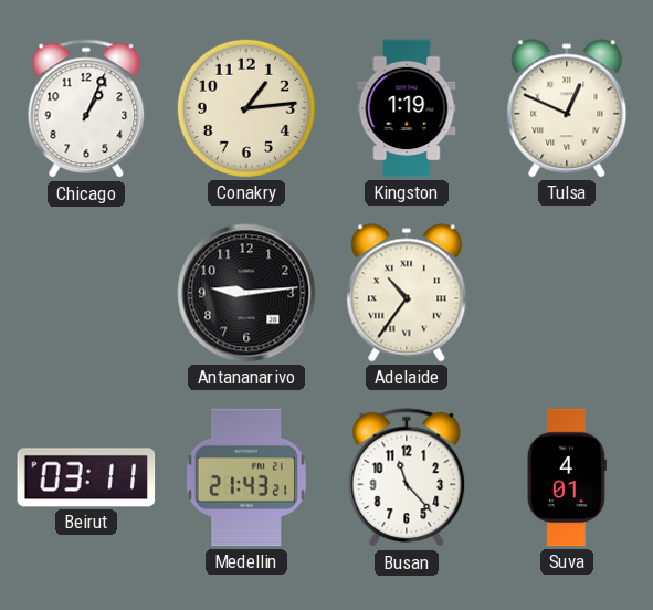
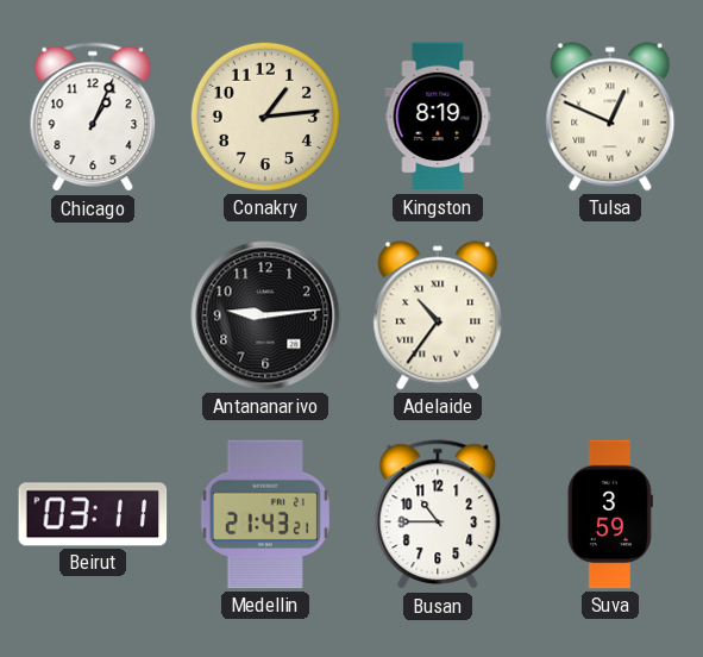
Kingston: 1:19 -> 8:19 (438, 117)
Busan: 11:23 -> 10:45 (438, 515)
Suva: 4:01 -> 3:59 (610, 514)
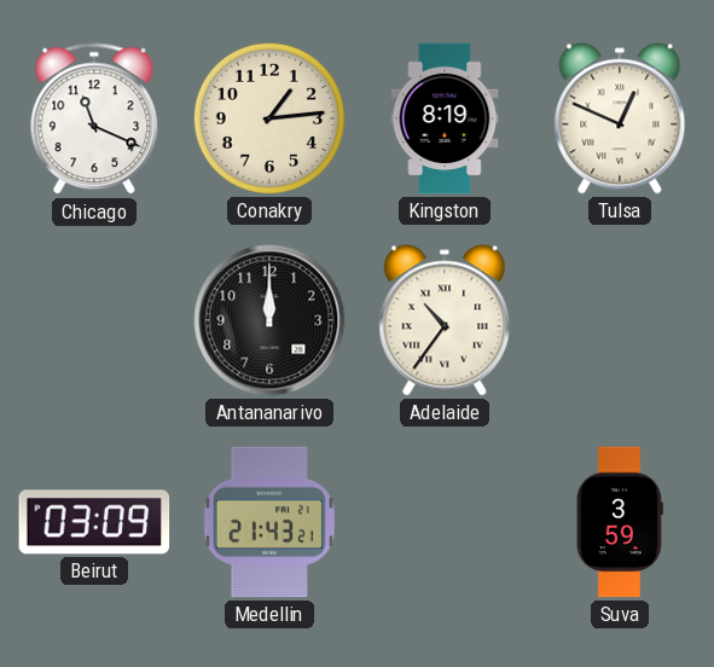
Chicago: 1:04 -> 11:19 (94, 120)
Antananarivo: 9:14 -> 12:00 (269, 320)
Beirut: 03:11 -> 03:09 (94, 522)
Busan: 10:45 -> none (438, 515)
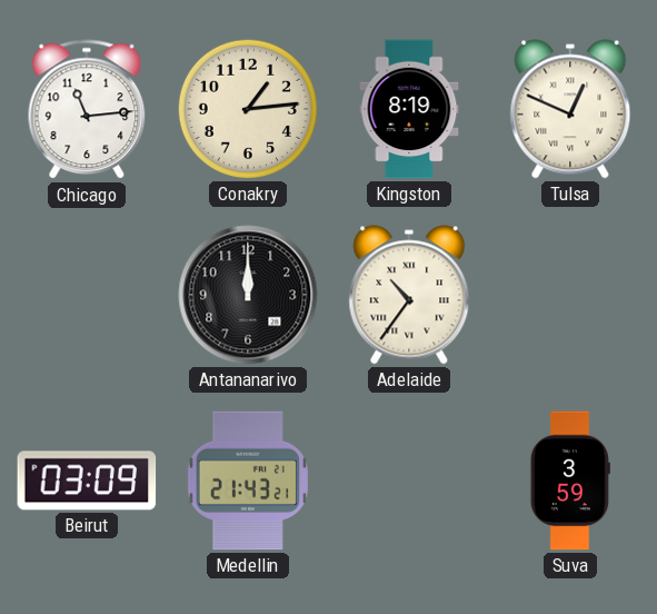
Chicago: 11:19 -> 11:14 (87, 110)
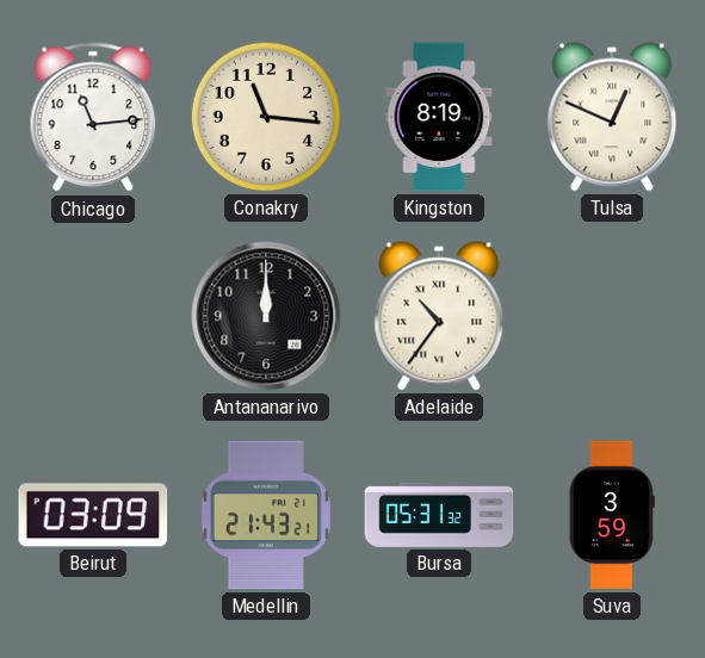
Conakry: 1:14 -> 11:16 (266, 117)
Bursa: none -> 05:31 (439, 515)
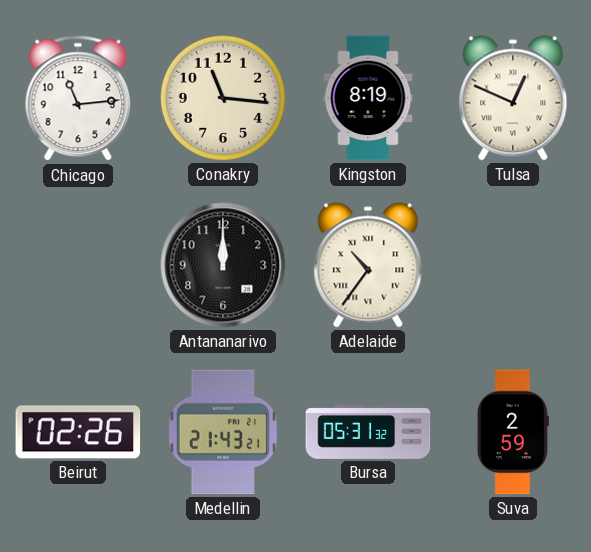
Beirut: 03:09 -> 02:26 (78, 432)
Suva: 3:59 -> 2:59 (513, 432)
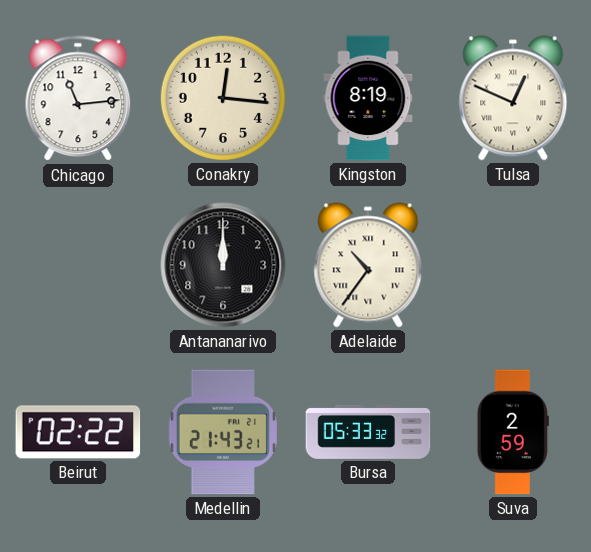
Conakry: 11:16 -> 12:16 (223, 98)
Beirut: 02:26 -> 02:22 (78, 432)
Bursa: 05:31 -> 05:33 (368, 432)
